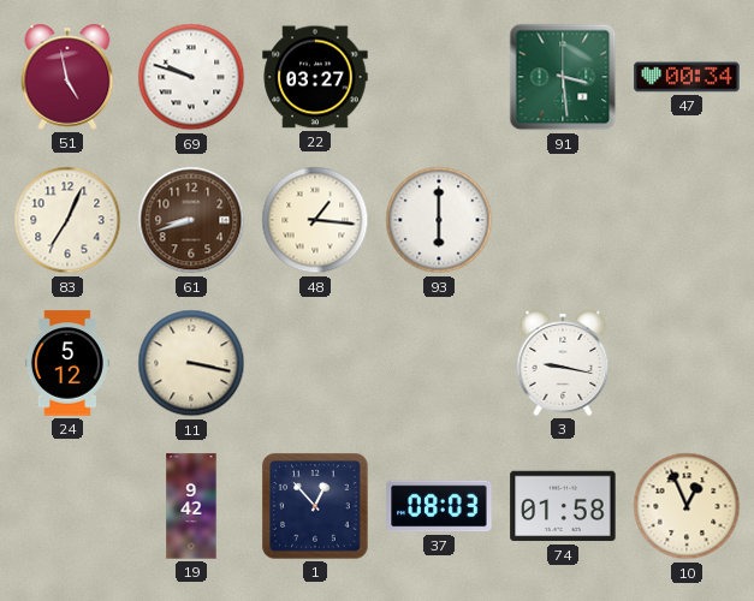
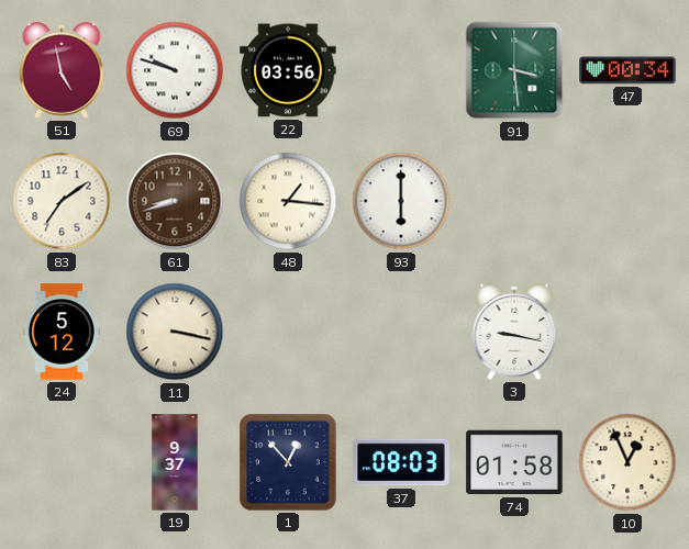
22: 03:27 -> 03:56 (288, 70)
83: 7:04 -> 7:09 (62, 201)
19: 9:42 -> 9:37 (175, 462)
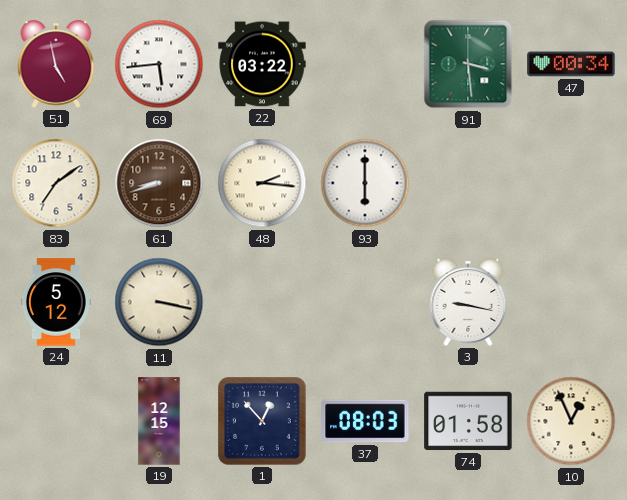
69: 9:48 -> 5:44 (159, 64)
22: 03:56 -> 03:22 (262, 64)
48: 1:16 -> 2:16 (262, 183)
19: 9:37 -> 12:15 (159, 421)
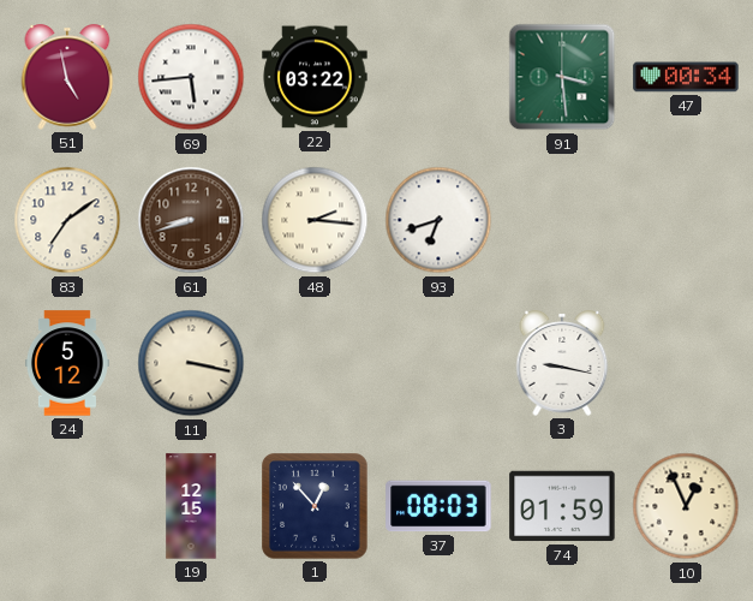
93: 6:00 -> 6:42 (438, 220)
74: 01:58 -> 01:59 (562, 506)
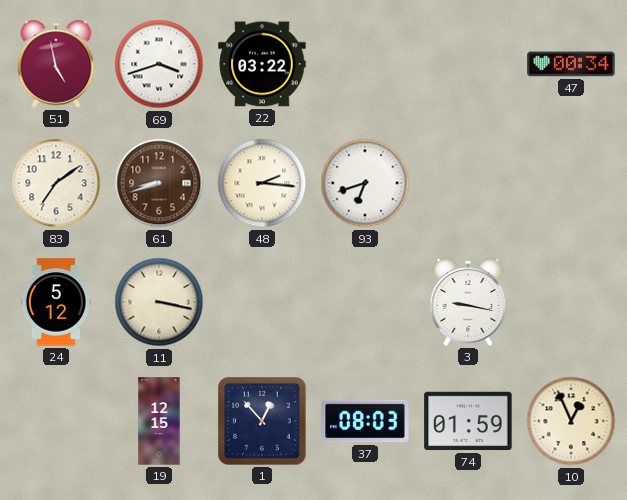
69: 5:44 -> 3:42 (159, 64)
91: 3:29 -> none (562, 77)
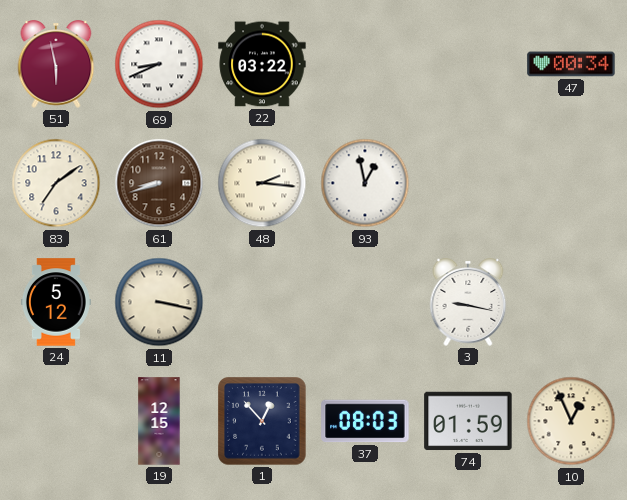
51: 4:58 -> 5:58 (56, 64)
69: 3:42 -> 8:41 (159, 64)
93: 6:42 -> 12:58 (365, 183)
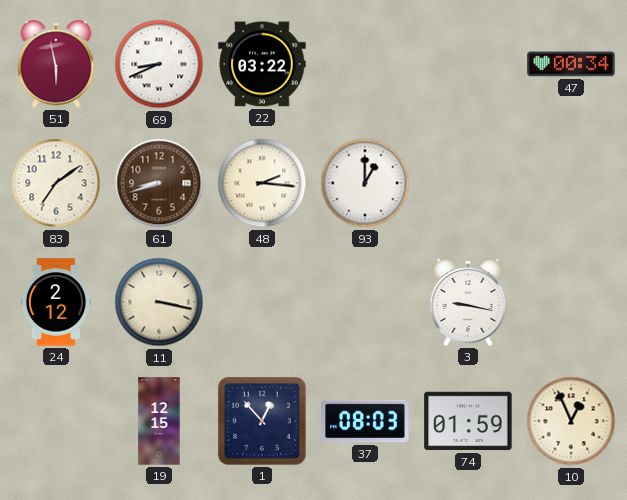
93: 12:58 -> 1:00 (365, 183)
24: 5:12 -> 2:12 (56, 302)
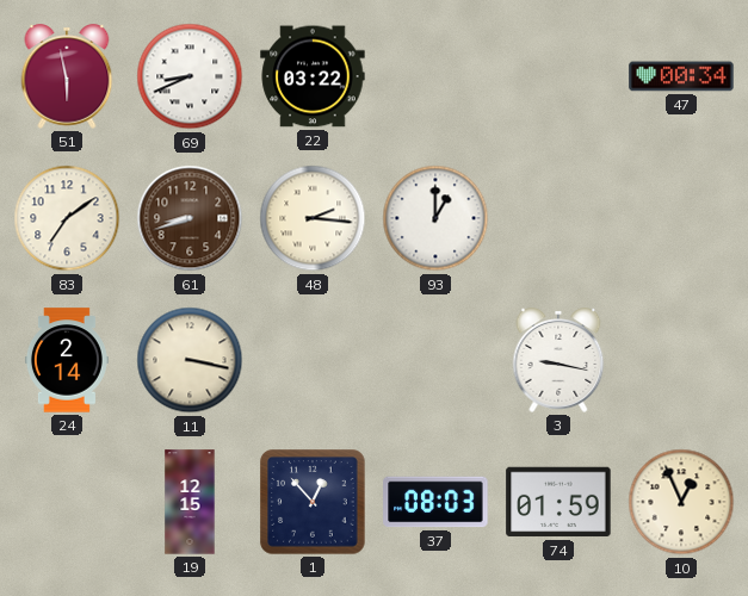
24: 2:12 -> 2:14 (67, 360)
